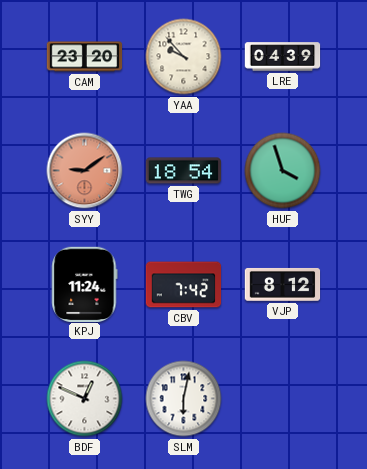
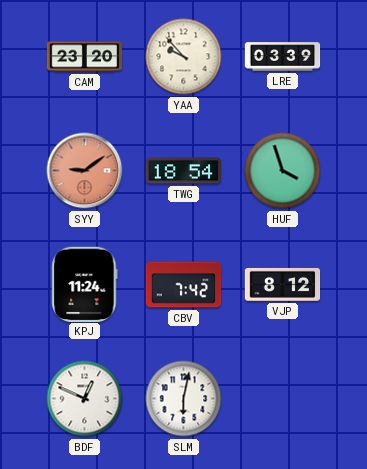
LRE: 04:39 -> 03:39 (283, 57)
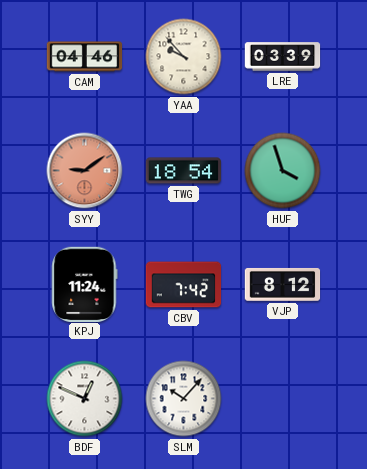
CAM: 23:20 -> 04:46 (85, 57)
SLM: 6:02 -> 10:07 (184, 399)
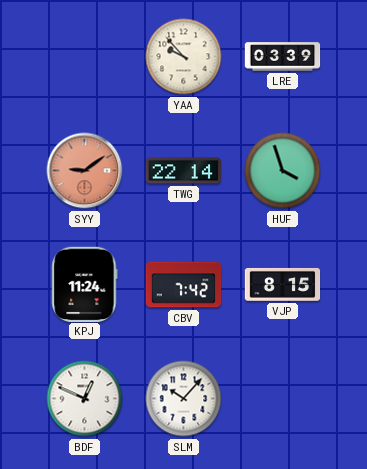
CAM: 04:46 -> none (85, 57)
TWG: 18:54 -> 22:14 (184, 171)
VJP: 8:12 -> 8:15 (283, 285)
